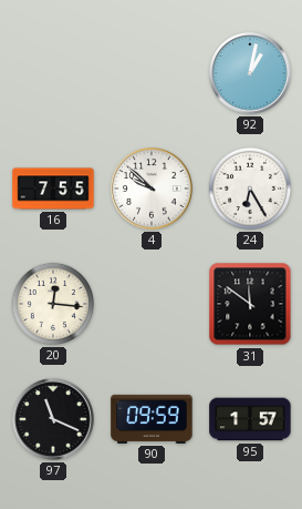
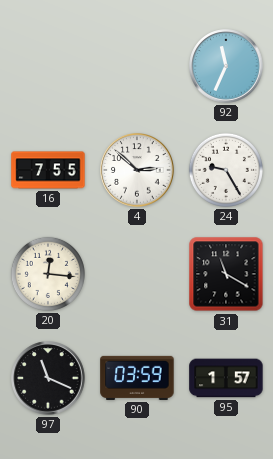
92: 1:02 -> 11:34 (226, 66)
4: 9:52 -> 2:52 (137, 170)
24: 6:25 -> 9:25 (226, 170)
31: 11:51 -> 11:20 (226, 274)
90: 09:59 -> 03:59 (137, 378)
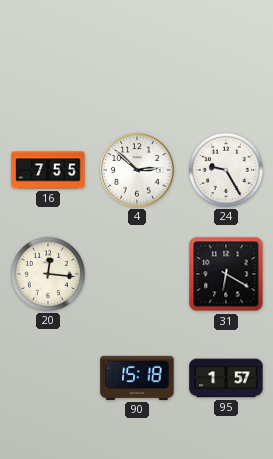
92: 11:34 -> none (226, 66)
31: 11:20 -> 6:20 (226, 274)
97: 11:19 -> none (48, 378)
90: 03:59 -> 15:18 (137, 378)
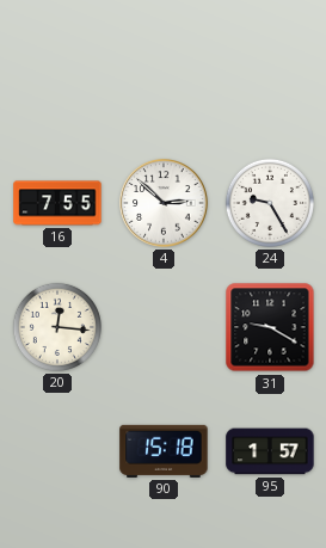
31: 6:20 -> 9:20 (270, 327)
